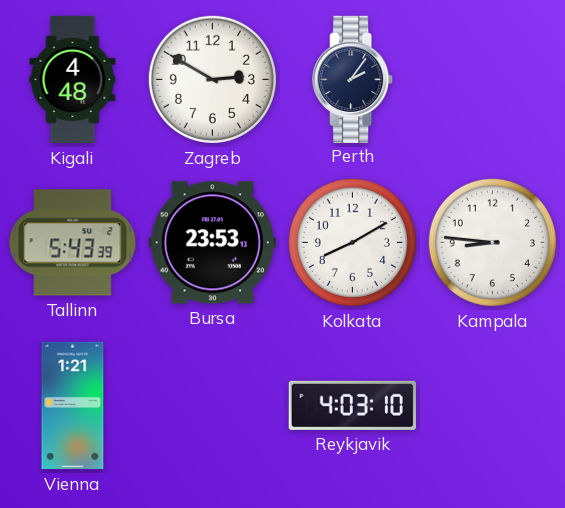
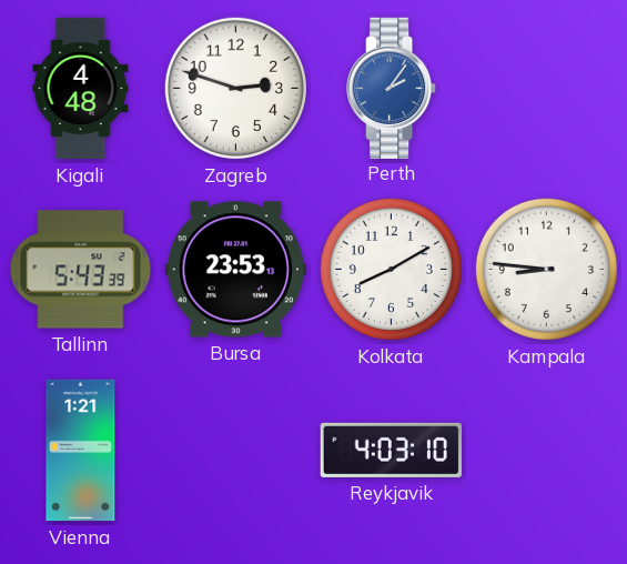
Zagreb: 2:50 -> 2:48 (235, 88)
Perth dial: navy -> blue (392, 88)
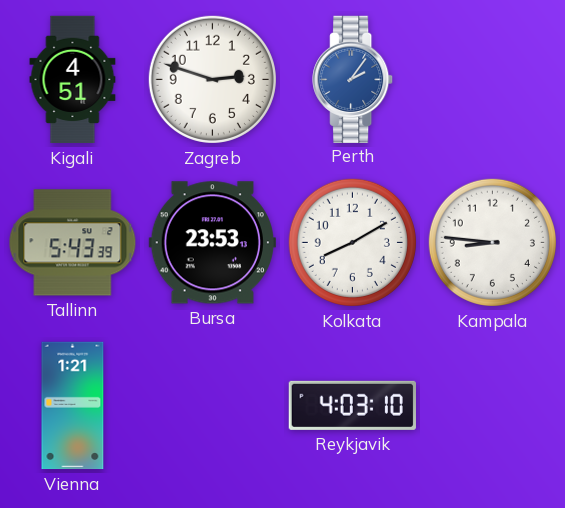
Kigali: 4:48 -> 4:51 (73, 80)
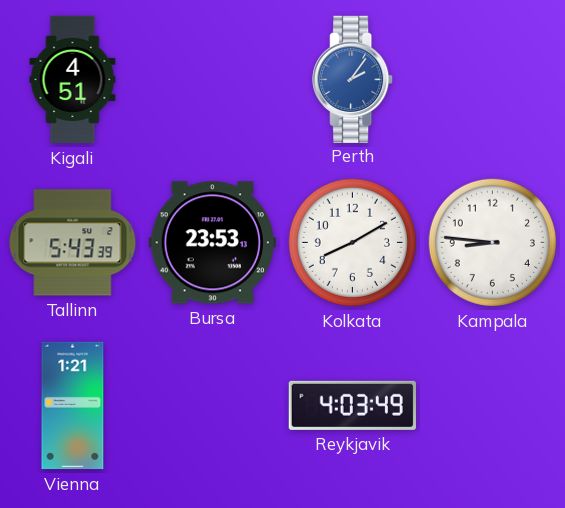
Zagreb: 2:48 -> none (212, 79)
Reykjavik: 4:03:10 -> 4:03:49 (352, 405)
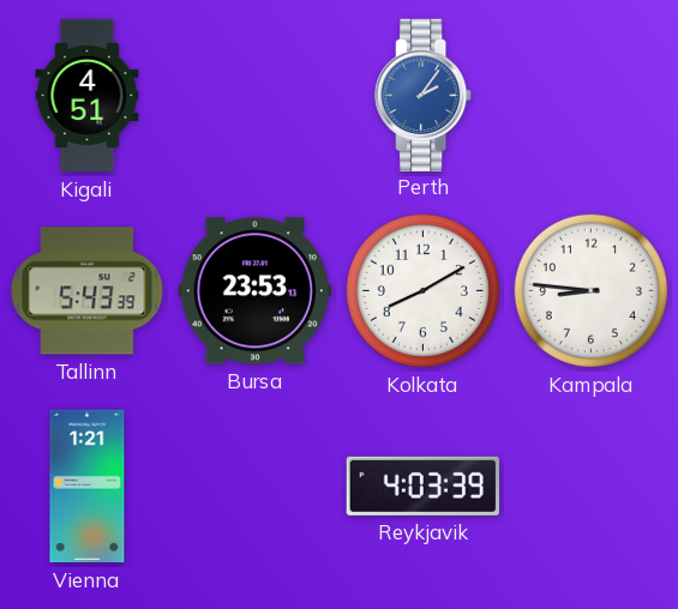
Reykjavik: 4:03:49 -> 4:03:39 (422, 486)
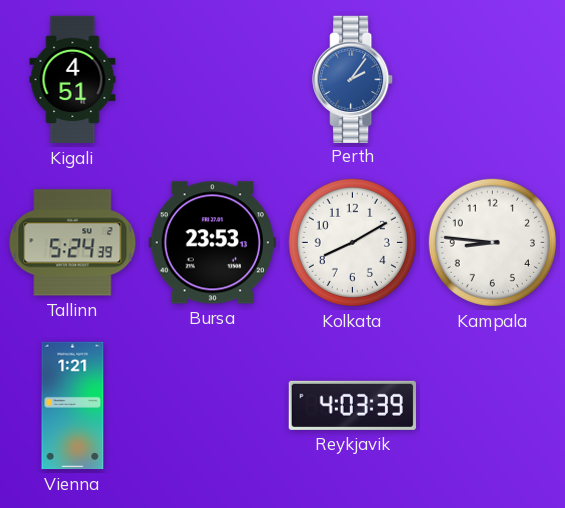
Tallinn: 5:43 -> 5:24 (73, 243)
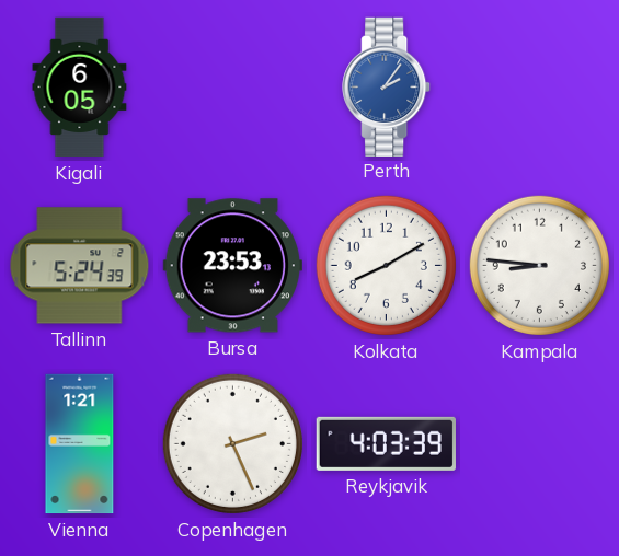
Kigali: 4:51 -> 6:05 (80, 88)
Copenhagen: none -> 2:26 (232, 443)
